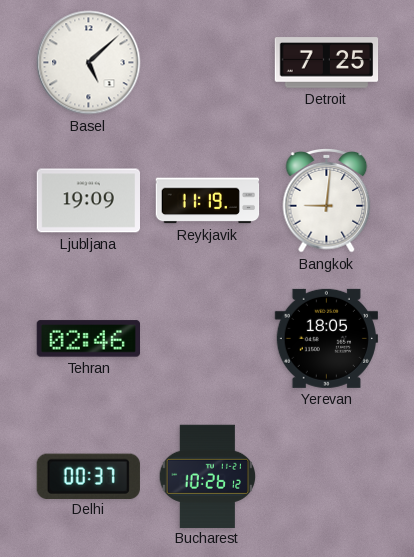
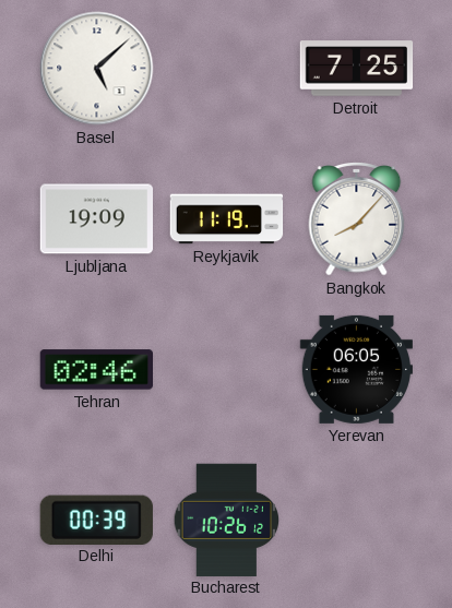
Bangkok: 9:01 -> 8:07 (357, 219)
Yerevan: 18:05 -> 06:05 (356, 369)
Delhi: 00:37 -> 00:39 (96, 520)
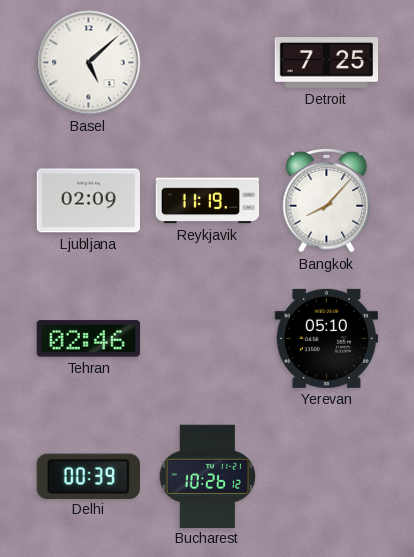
Ljubljana: 19:09 -> 02:09 (88, 201)
Yerevan: 06:05 -> 05:10 (326, 338)
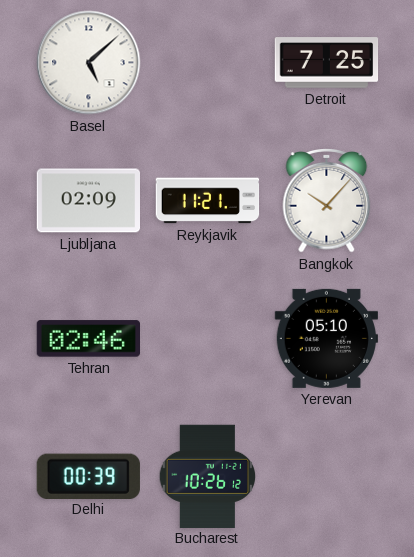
Reykjavik: 11:19 -> 11:21 (208, 201)
Bangkok: 8:07 -> 10:07 (327, 201)
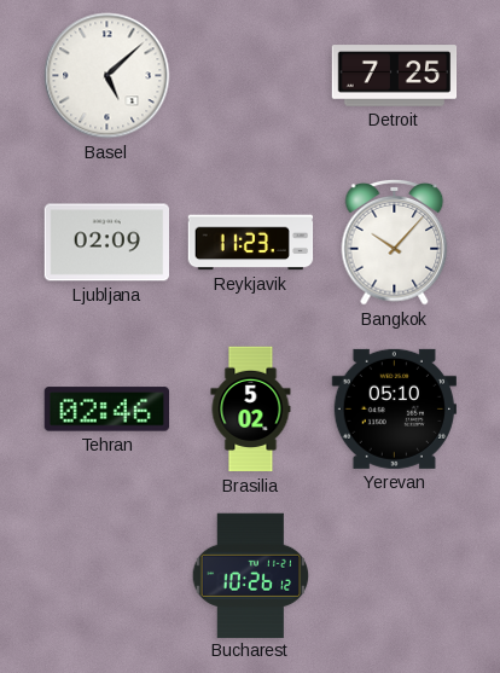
Reykjavik: 11:21 -> 11:23 (251, 243)
Brasilia: none -> 5:02 (251, 410)
Delhi: 00:39 -> none (88, 476)
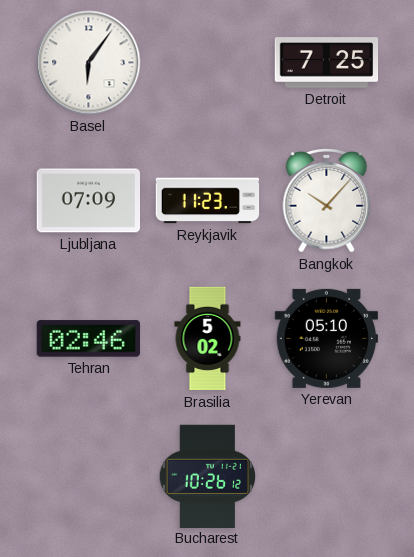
Basel: 5:08 -> 6:06 (89, 63)
Ljubljana: 02:09 -> 07:09 (88, 201)
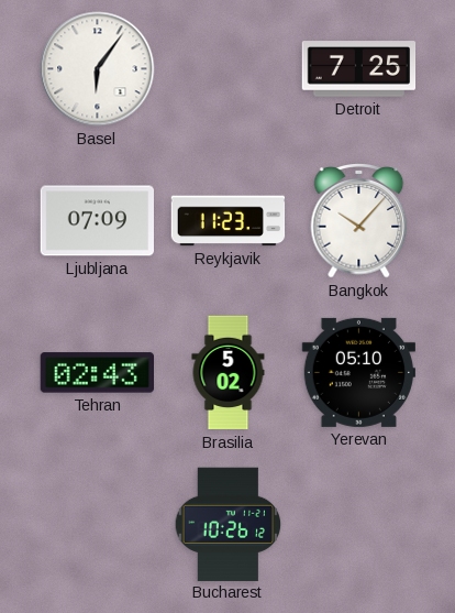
Tehran: 02:46 -> 02:43 (97, 373)
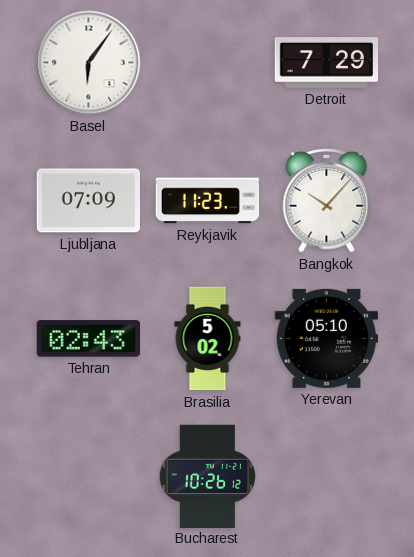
Detroit: 7:25 -> 7:29 (327, 63)
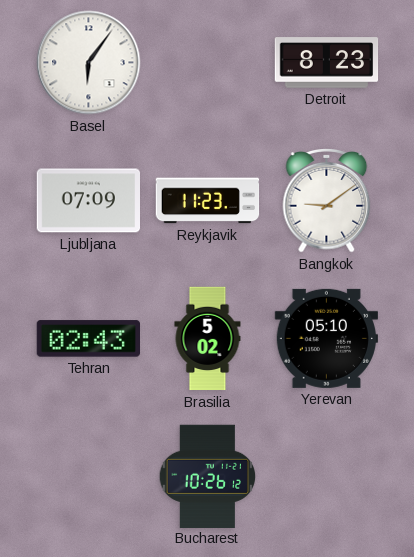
Detroit: 7:29 -> 8:23 (327, 63)
Bangkok: 10:07 -> 9:09 (327, 201)
